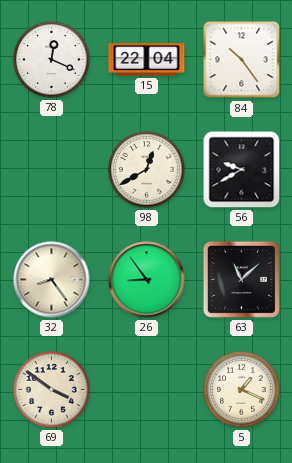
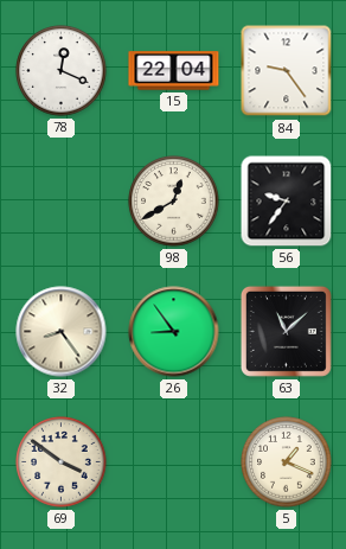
84: 10:24 -> 9:24 (287, 71)
56: 9:40 -> 9:36 (287, 202)
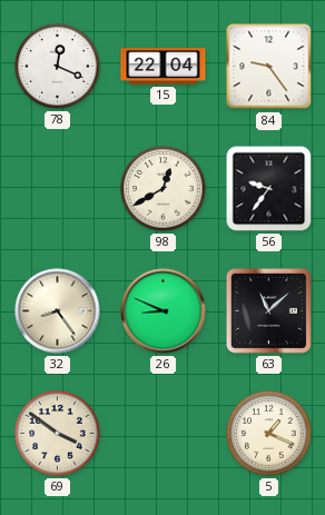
26: 8:54 -> 8:49 (164, 311)
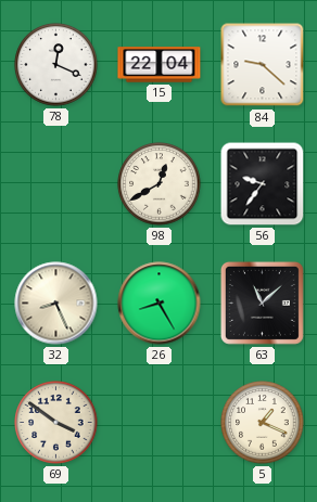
84: 9:24 -> 9:22 (263, 65)
32: 8:24 -> 8:26 (56, 304)
26: 8:49 -> 8:25 (160, 304)
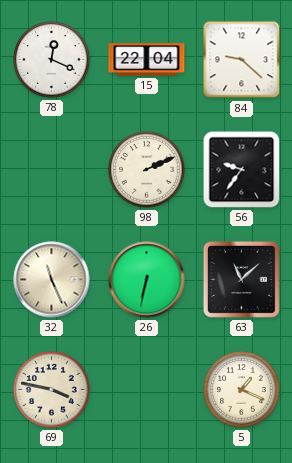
98: 12:40 -> 2:11 (147, 170)
32: 8:26 -> 11:26 (52, 280)
26: 8:25 -> 6:32 (147, 280)
69: 3:51 -> 3:47 (52, 390)
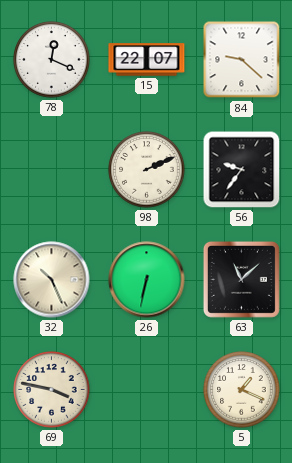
15: 22:04 -> 22:07 (147, 60)
32: 11:26 -> 10:26 (52, 280)
